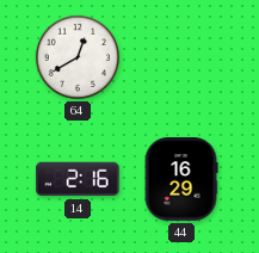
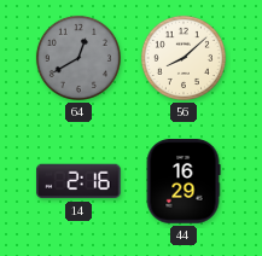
64 dial: white -> grey (78, 58)
56: none -> 8:08 (184, 58)
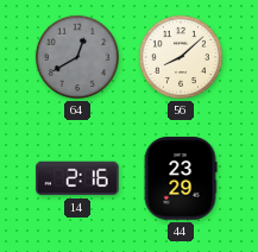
44: 16:29 -> 23:29 (181, 178)
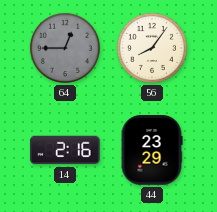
64: 12:40 -> 12:45 (65, 48)
56: 8:08 -> 8:06 (152, 48)
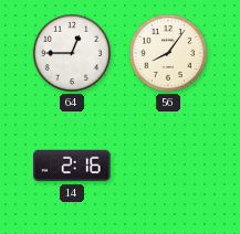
64 dial: grey -> white (72, 53)
44: 23:29 -> none (152, 150)
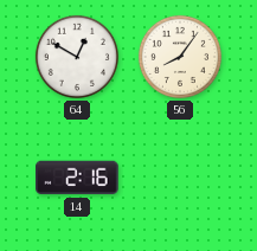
64: 12:45 -> 12:50 (77, 57)
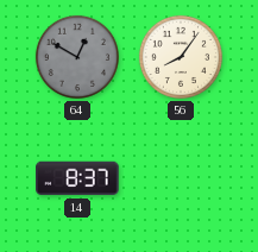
64 dial: white -> grey (77, 57)
14: 2:16 -> 8:37 (77, 178)
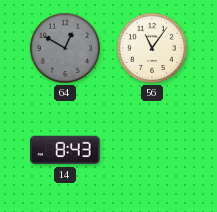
56: 8:06 -> 11:06 (152, 48)
14: 8:37 -> 8:43 (65, 150)
